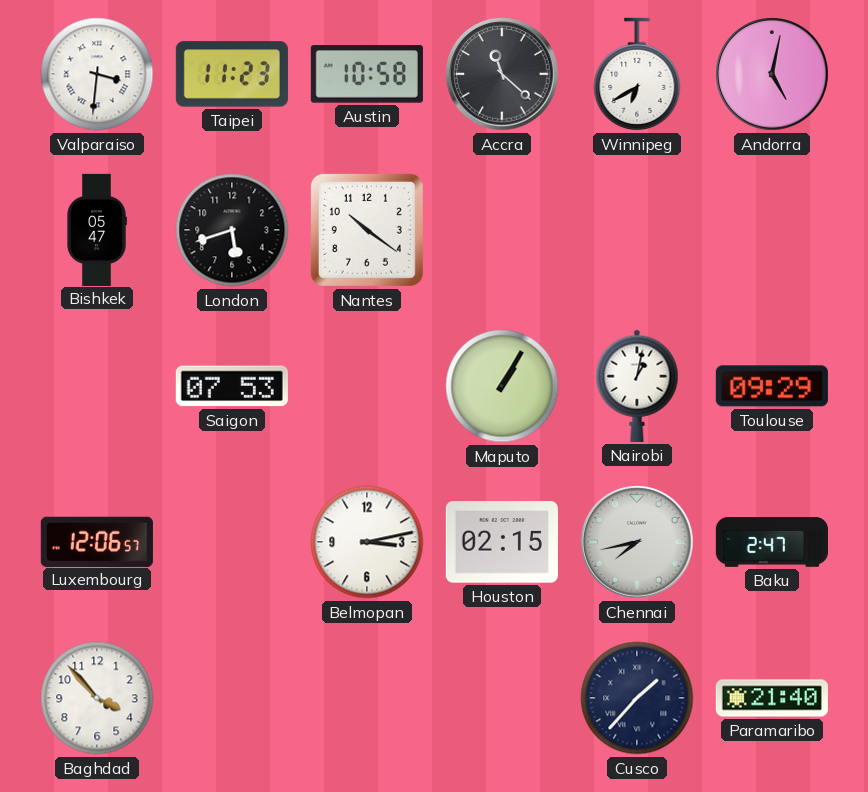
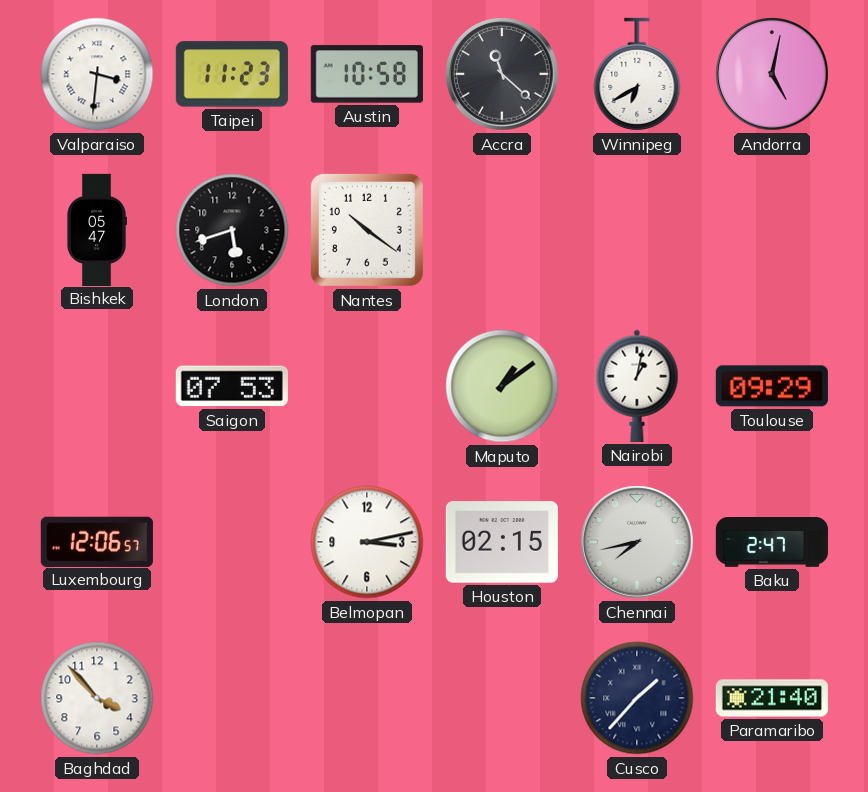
Maputo: 1:05 -> 1:09 (502, 386)
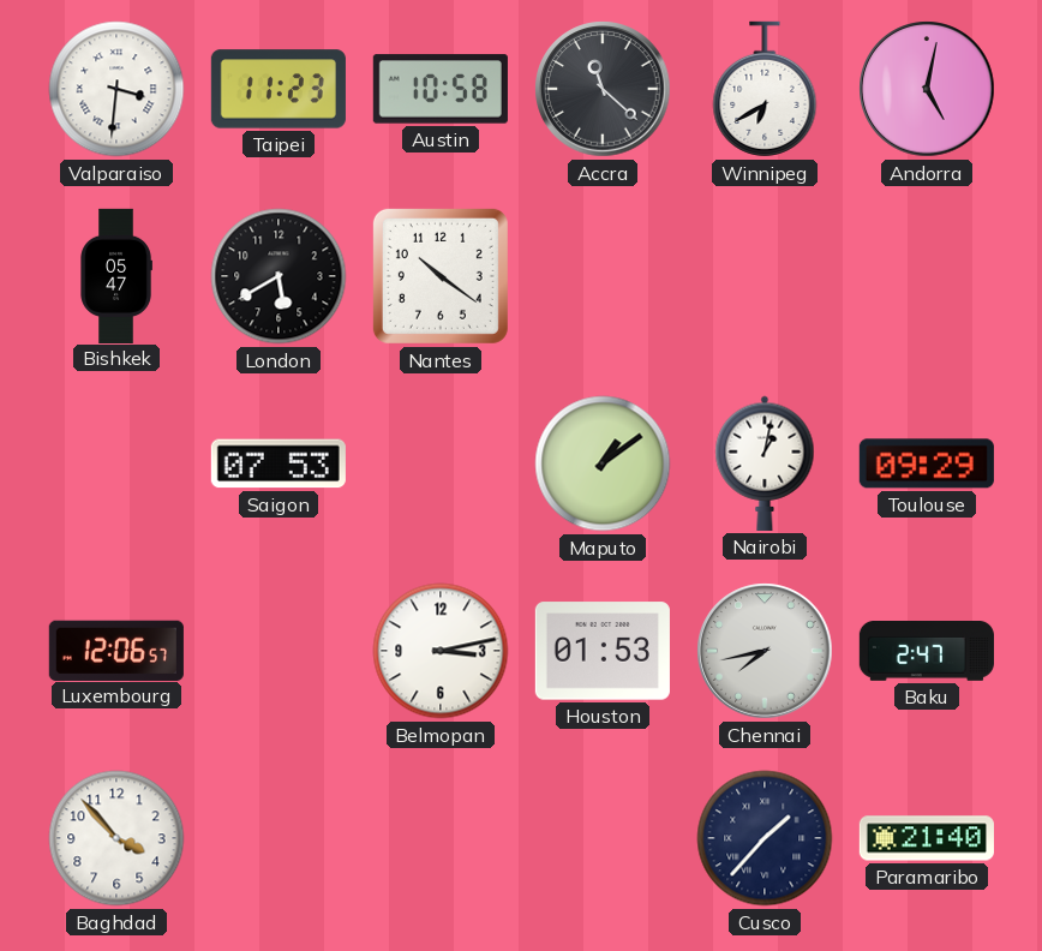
London: 5:42 -> 5:40 (279, 276)
Houston: 02:15 -> 01:53 (603, 651)
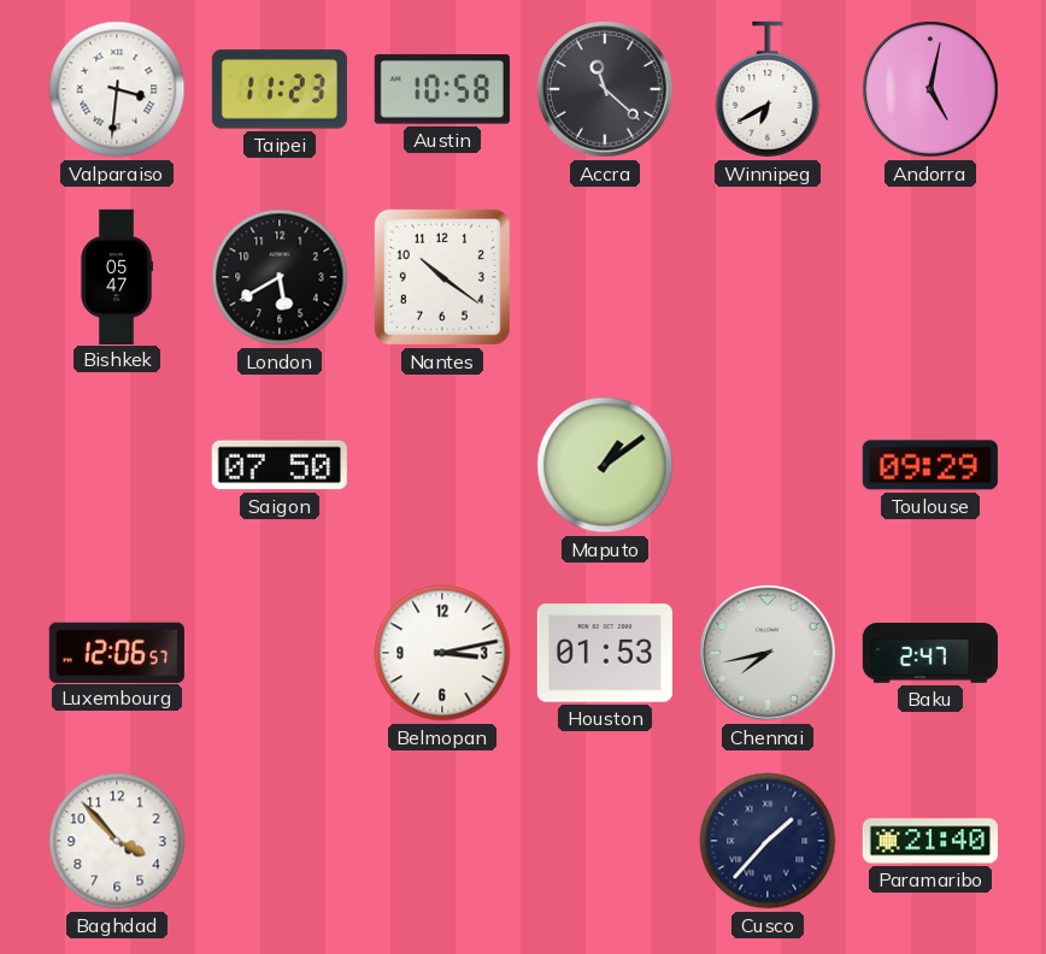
Saigon: 07:53 -> 07:50 (280, 465)
Nairobi: 1:02 -> none (765, 463)
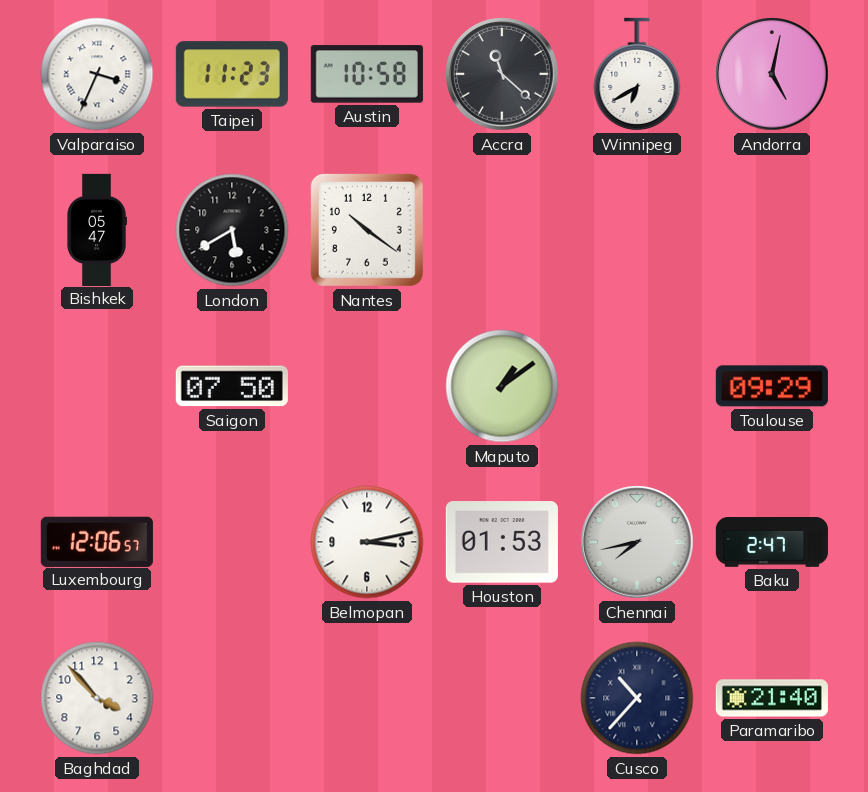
Valparaiso: 3:31 -> 3:34 (97, 74)
Cusco: 1:37 -> 10:37 (637, 698)
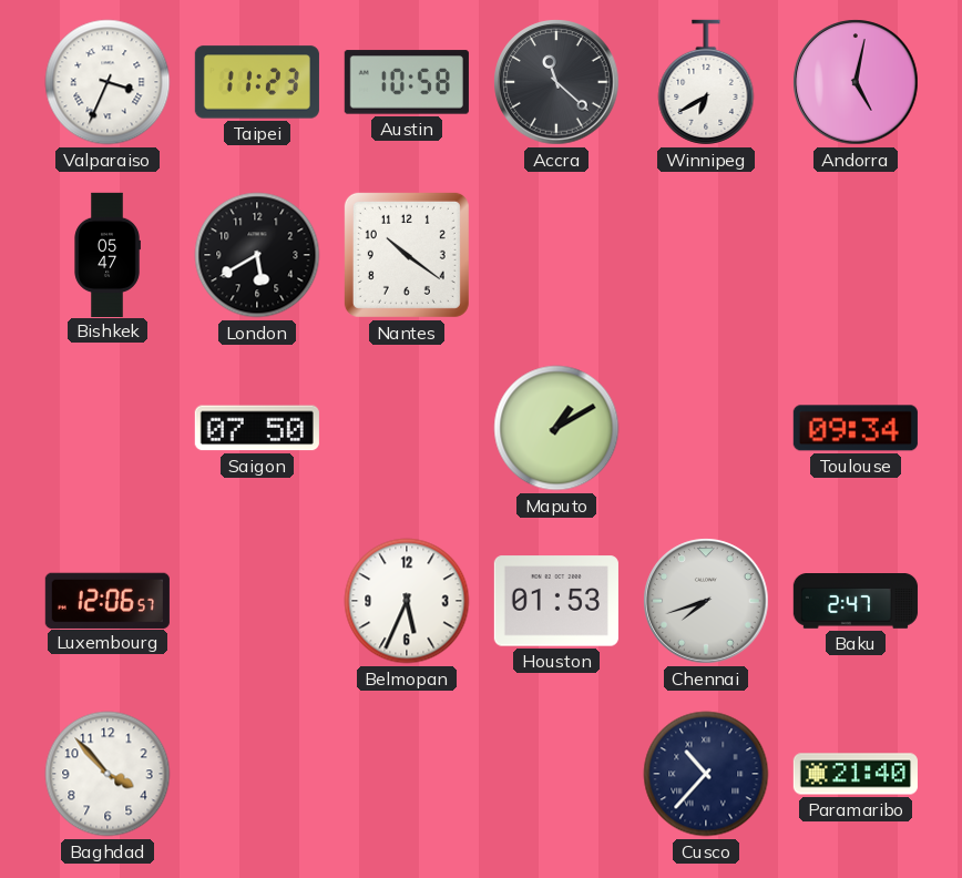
Maputo: 1:09 -> 1:10 (556, 428)
Toulouse: 09:29 -> 09:34 (856, 428)
Belmopan: 3:13 -> 5:34 (407, 601)
Chennai: 7:43 -> 7:42 (706, 601)
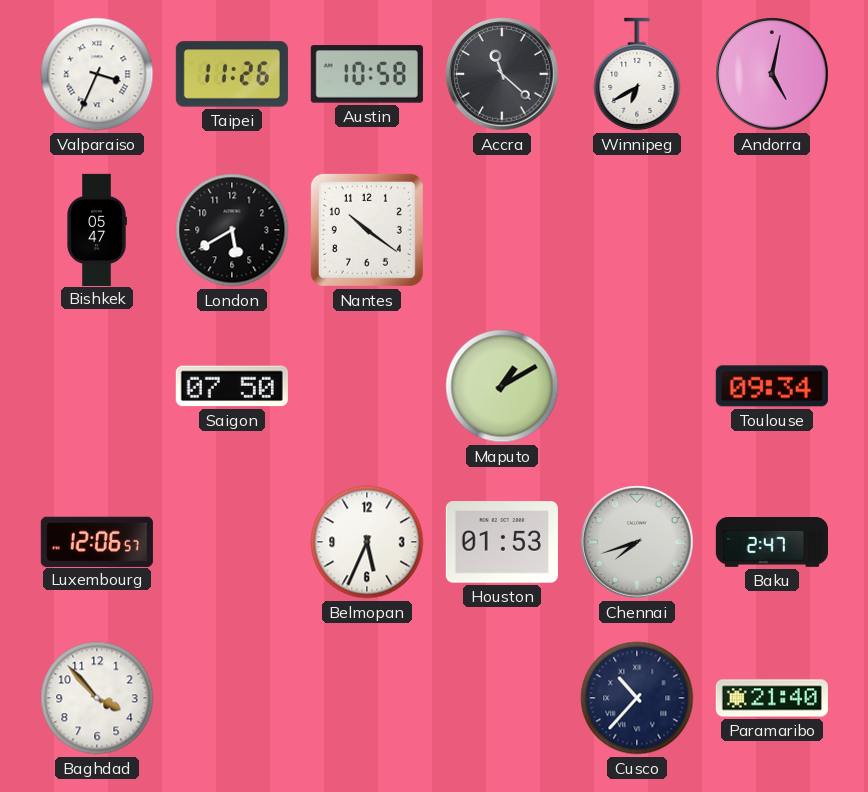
Taipei: 11:23 -> 11:26 (232, 74)
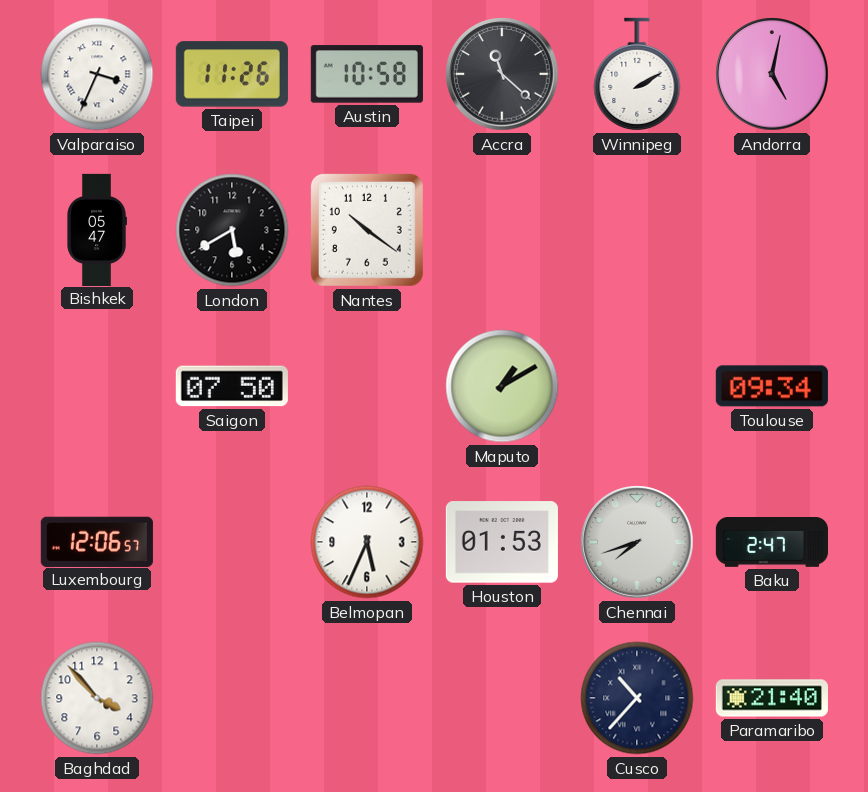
Winnipeg: 6:40 -> 2:10 (637, 74)
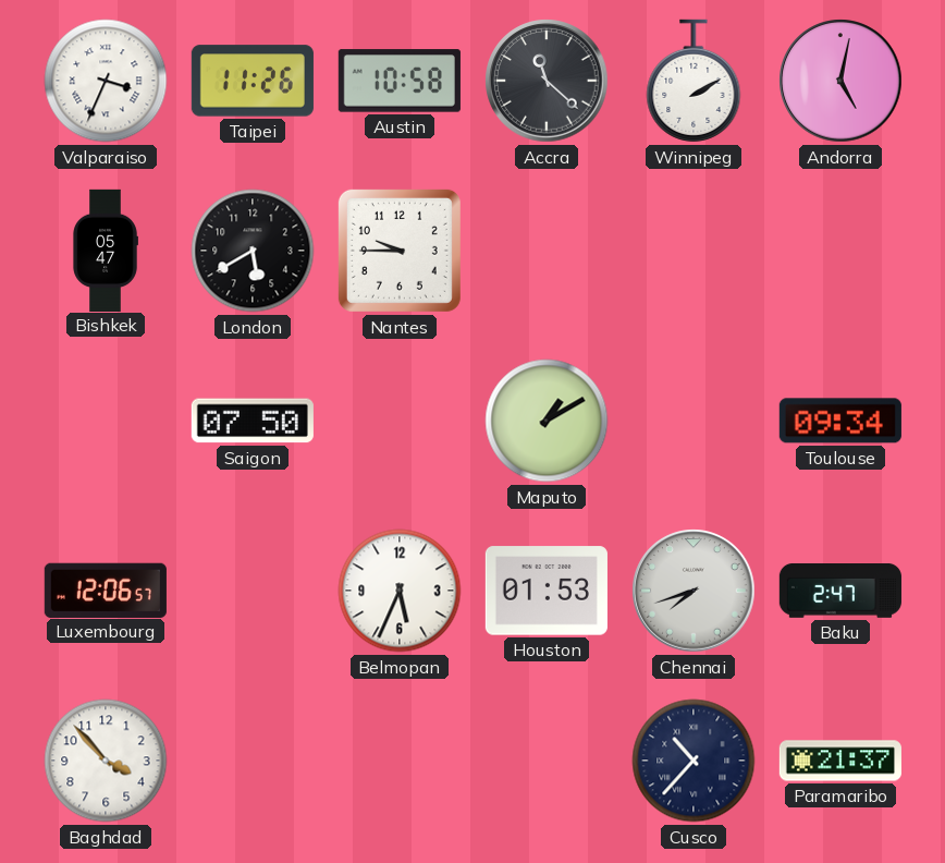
Nantes: 10:21 -> 9:45 (400, 251)
Paramaribo: 21:40 -> 21:37 (840, 761)
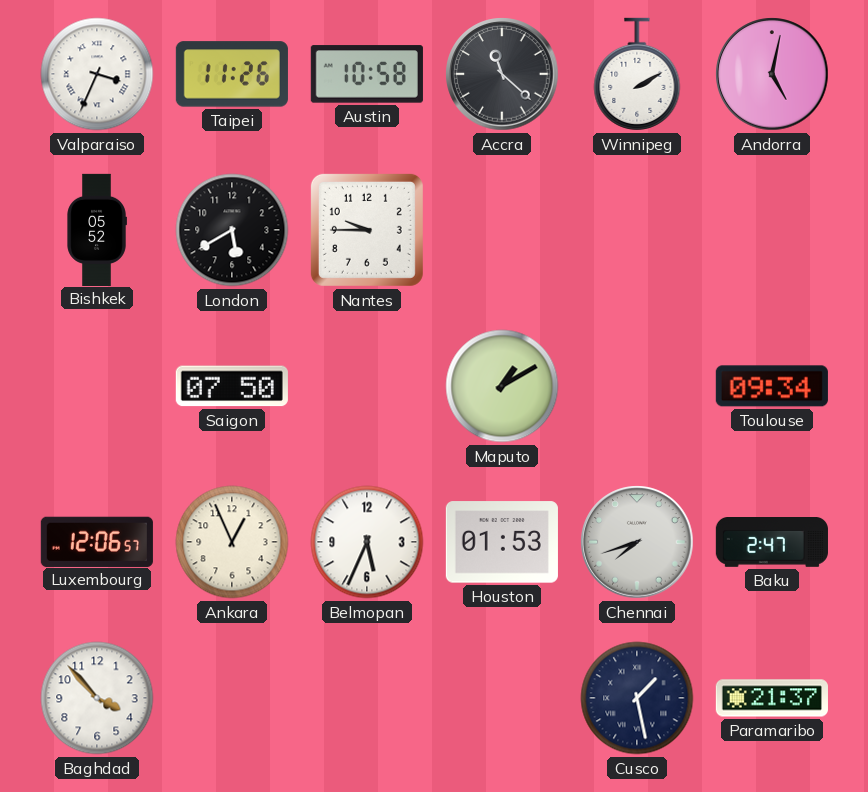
Bishkek: 05:47 -> 05:52 (97, 229)
Ankara: none -> 12:56 (232, 542)
Cusco: 10:37 -> 1:28 (637, 698)
